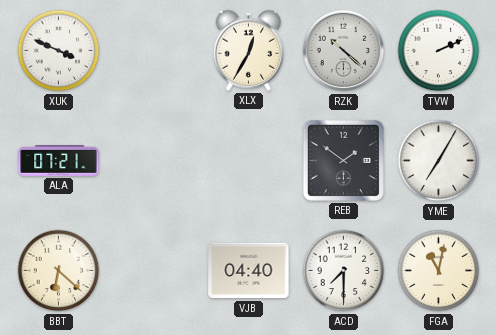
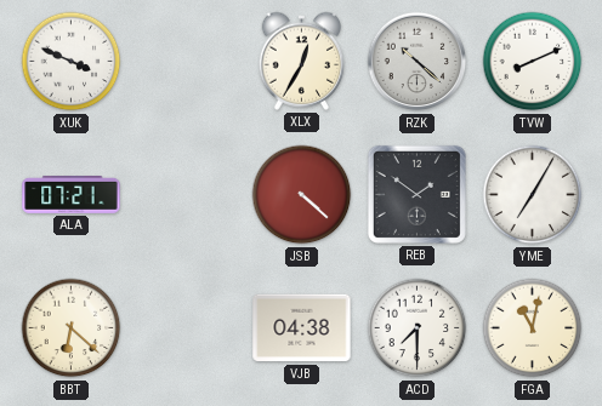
TVW: 2:11 -> 8:11 (533, 62)
JSB: none -> 4:22 (302, 195)
VJB: 04:40 -> 04:38 (302, 328)
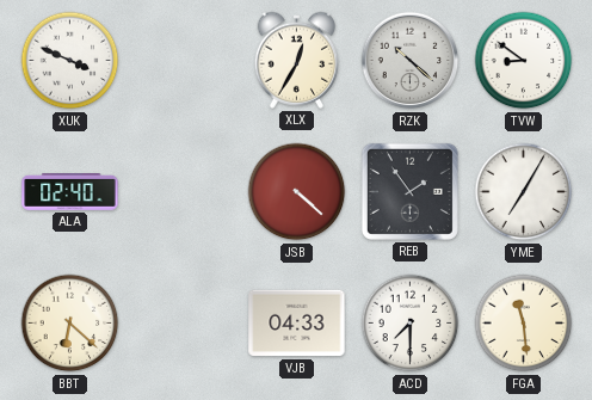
TVW: 8:11 -> 8:51 (524, 61)
ALA: 07:21 -> 02:40 (70, 192)
REB: 1:51 -> 1:54 (409, 191)
VJB: 04:38 -> 04:33 (297, 324)
FGA: 11:02 -> 11:29 (524, 324)
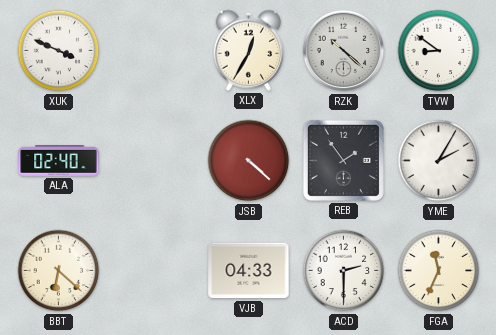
YME: 7:05 -> 2:05 (439, 161)
ACD: 7:30 -> 2:30 (344, 271)
FGA: 11:29 -> 11:34 (439, 271)
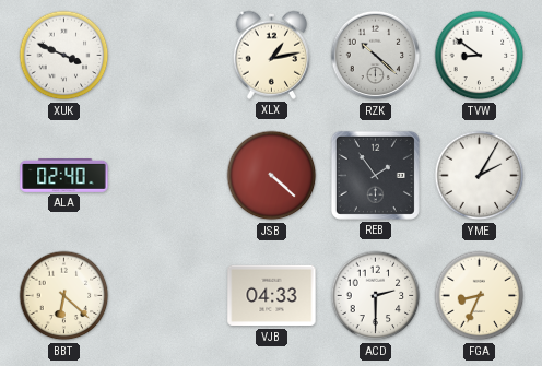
XLX: 12:35 -> 1:13 (272, 55)
FGA: 11:34 -> 8:34 (480, 296)
